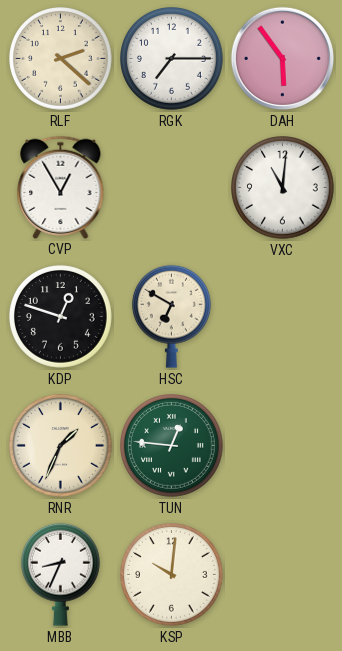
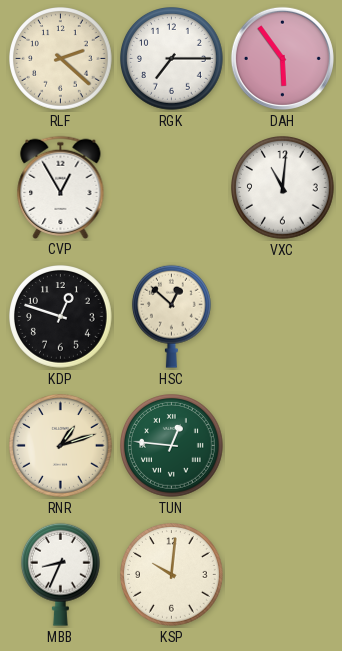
HSC: 6:50 -> 12:52 (171, 316)
RNR: 1:34 -> 1:12 (61, 446)
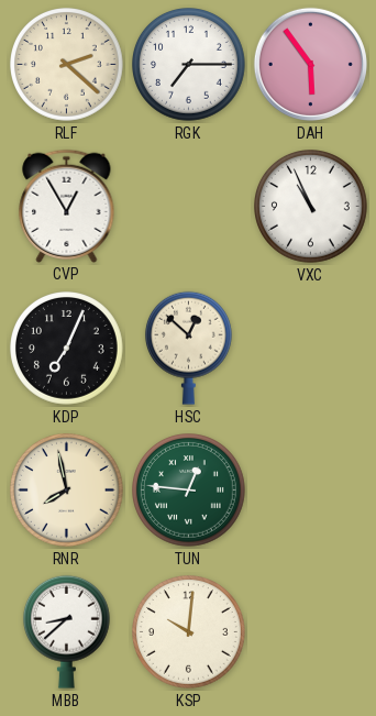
VXC: 11:01 -> 10:56 (311, 207)
KDP: 12:48 -> 7:04 (67, 349)
RNR: 1:12 -> 7:58 (67, 491)
MBB: 8:34 -> 8:38 (66, 631)
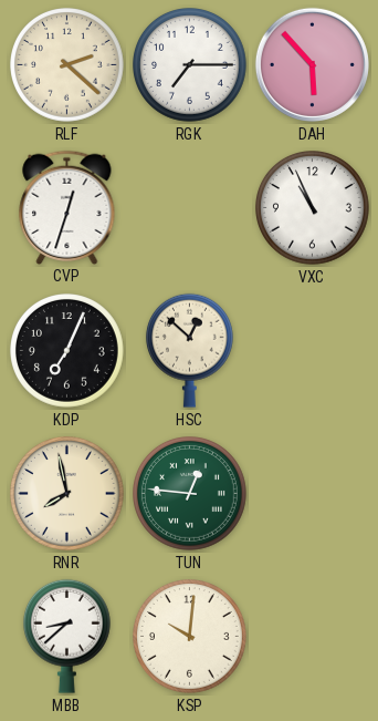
DAH: 5:54 -> 5:53 (312, 64)
CVP: 12:55 -> 12:33 (67, 207)
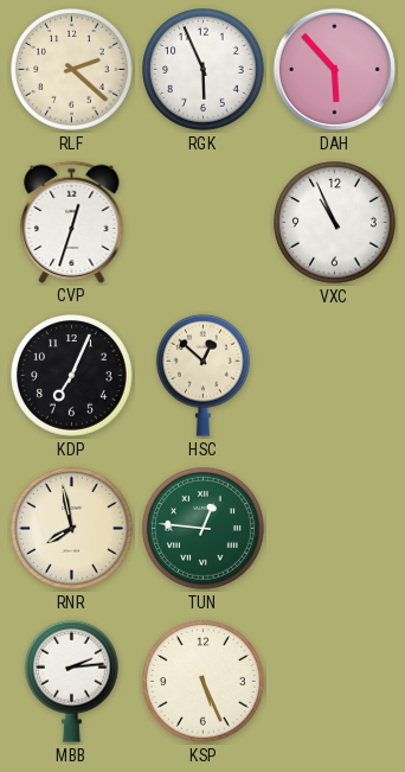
RGK: 7:15 -> 5:56 (204, 70)
MBB: 8:38 -> 2:14 (71, 681)
KSP: 10:01 -> 5:26 (204, 682)
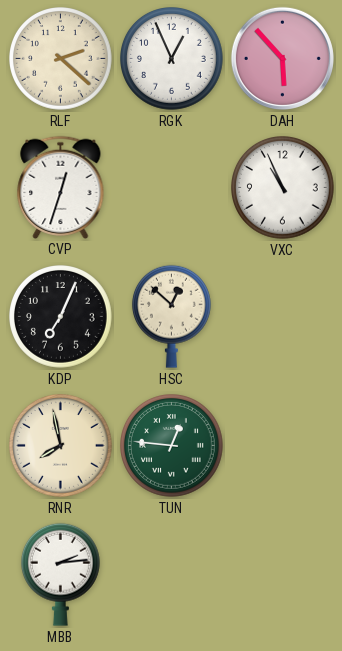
RGK: 5:56 -> 12:56 (172, 59)
KSP: 5:26 -> none (204, 682)
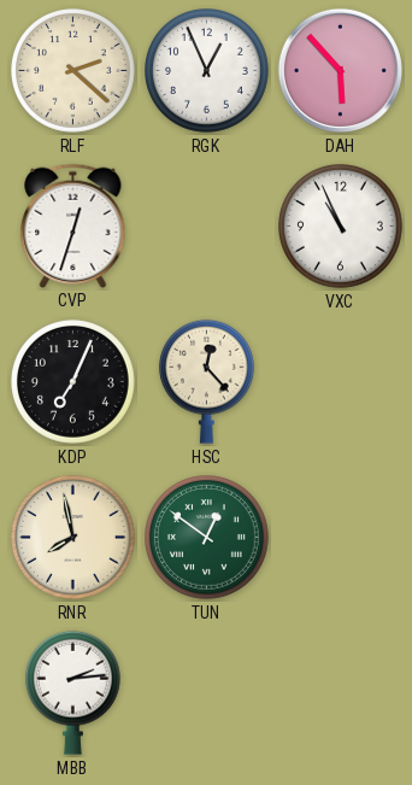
HSC: 12:52 -> 12:23 (206, 381)
TUN: 12:46 -> 12:51 (207, 538)
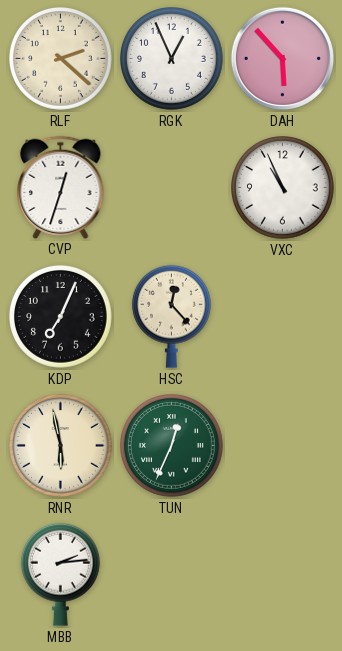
RNR: 7:58 -> 5:58 (61, 446)
TUN: 12:51 -> 12:34 (172, 446)
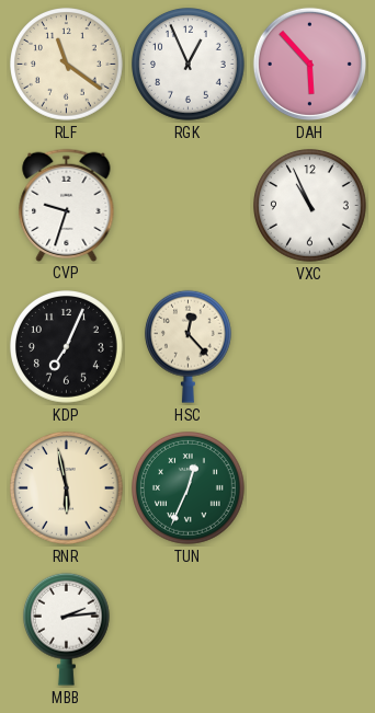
RLF: 2:22 -> 11:21 (67, 65)
CVP: 12:33 -> 9:33 (67, 205)
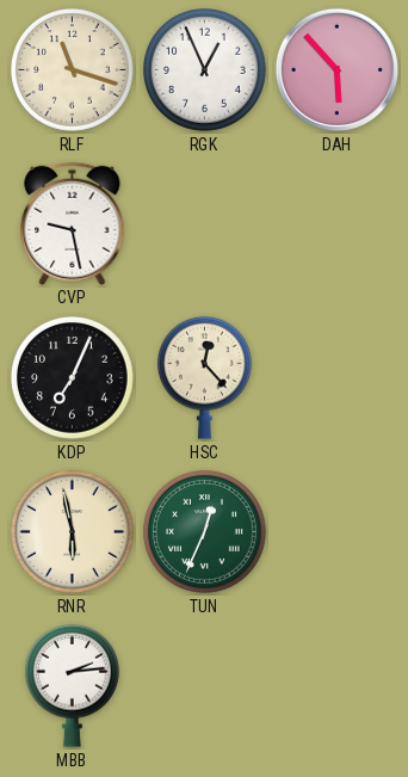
RLF: 11:21 -> 11:18 (73, 70)
CVP: 9:33 -> 9:28 (73, 223)
VXC: 10:56 -> none (310, 206)
